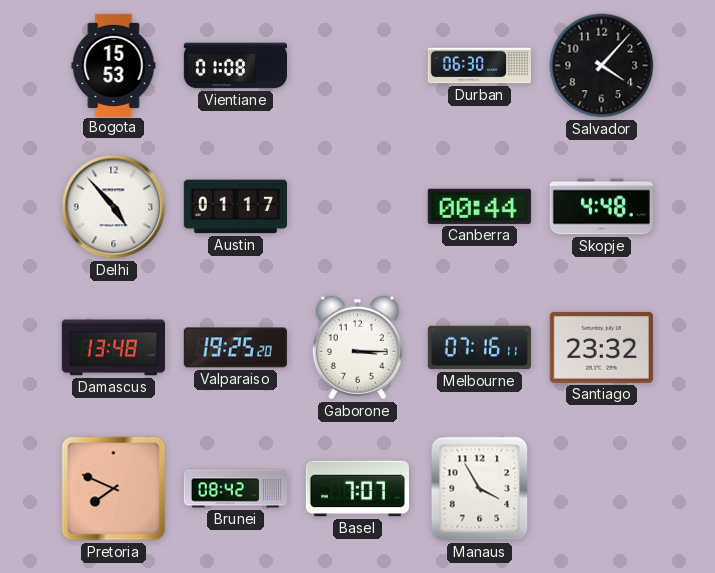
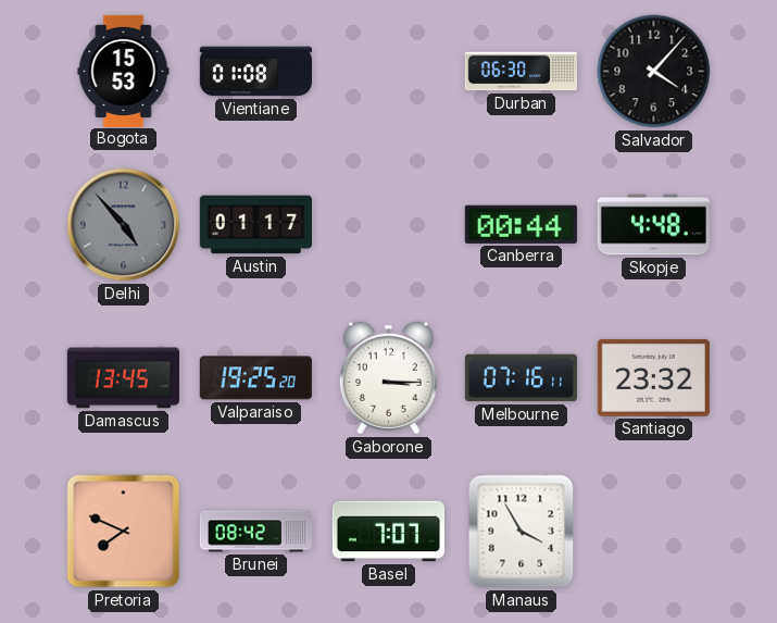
Delhi dial: white -> grey (124, 225)
Damascus: 13:48 -> 13:45 (123, 378)
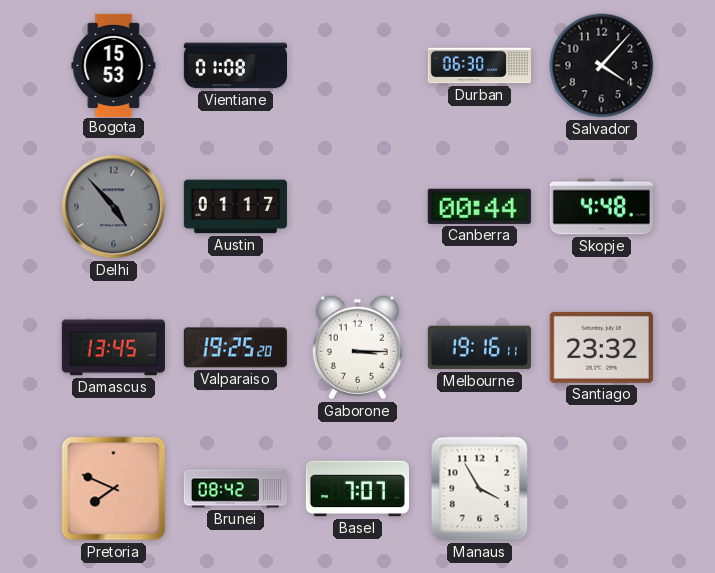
Melbourne: 07:16 -> 19:16 (479, 348)
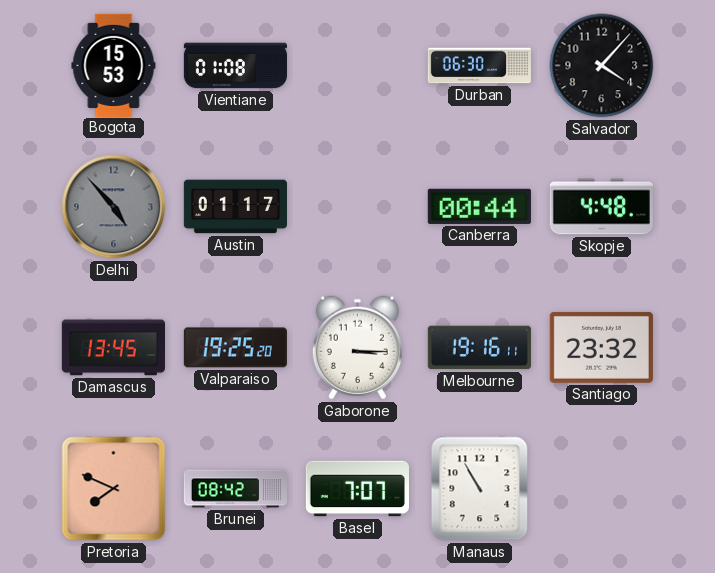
Manaus: 3:55 -> 10:55 (480, 489)
